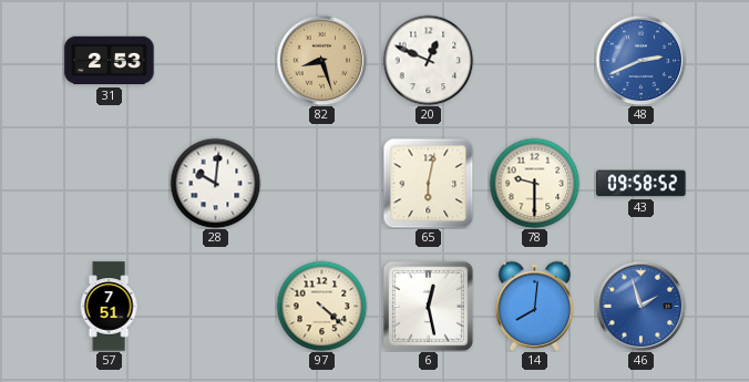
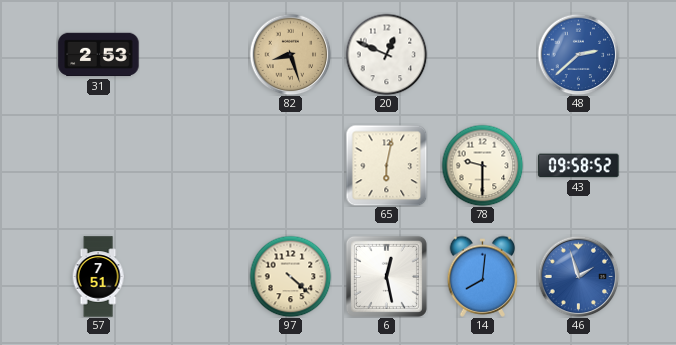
48: 2:41 -> 2:38 (578, 54)
28: 10:01 -> none (215, 183)
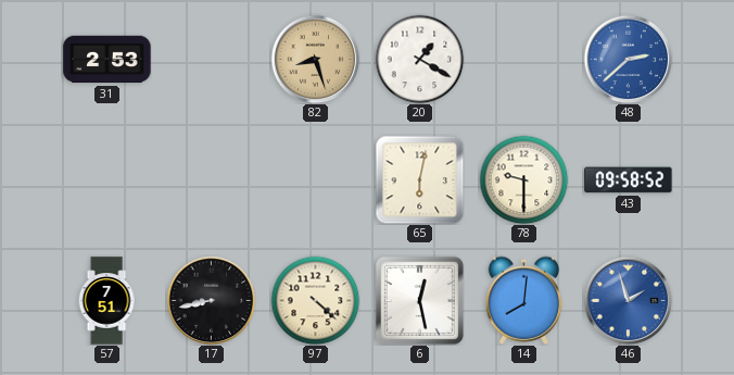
20: 12:49 -> 1:20 (419, 59)
17: none -> 8:43 (211, 300)
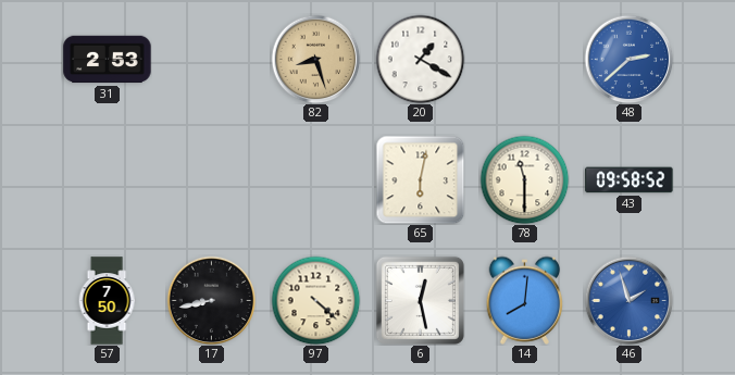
78: 9:30 -> 11:30 (524, 179)
57: 7:51 -> 7:50 (107, 301)
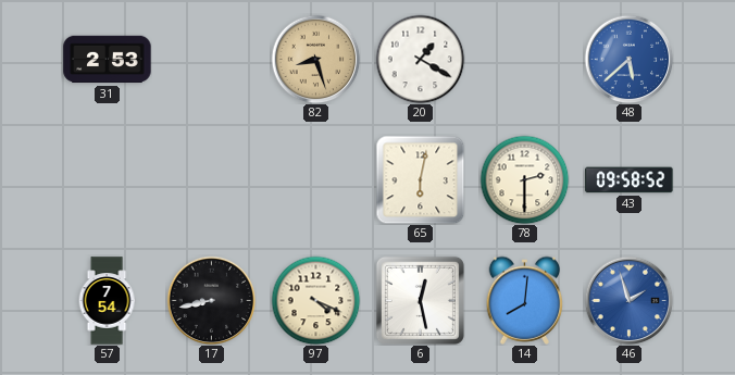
48: 2:38 -> 5:38 (628, 59)
78: 11:30 -> 2:30 (524, 179)
57: 7:50 -> 7:54 (107, 301)
97: 4:22 -> 4:19 (315, 300)
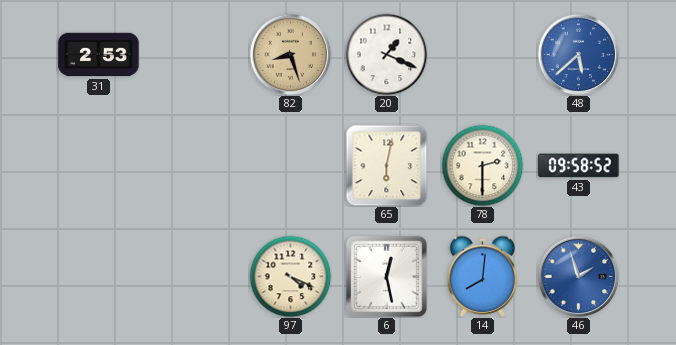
20: 1:20 -> 1:19 (386, 54)
57: 7:54 -> none (107, 301)
17: 8:43 -> none (211, 300)
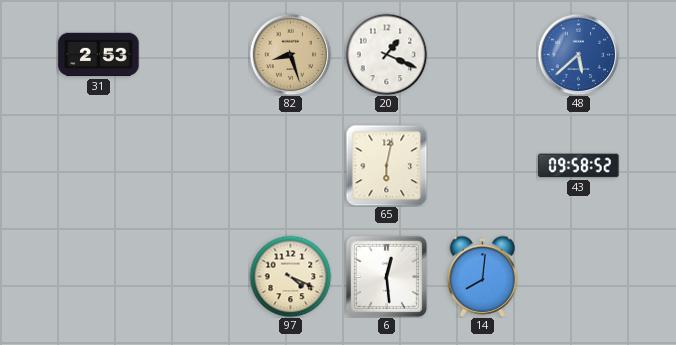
78: 2:30 -> none (482, 165)
6: 12:28 -> 12:29 (386, 276)
46: 1:57 -> none (578, 276)
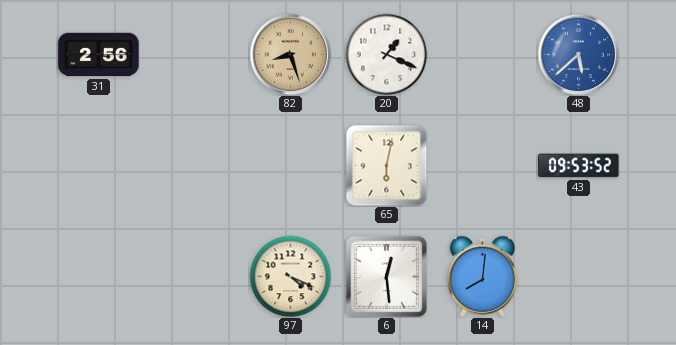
31: 2:53 -> 2:56 (99, 55)
43: 09:58 -> 09:53 (579, 166)
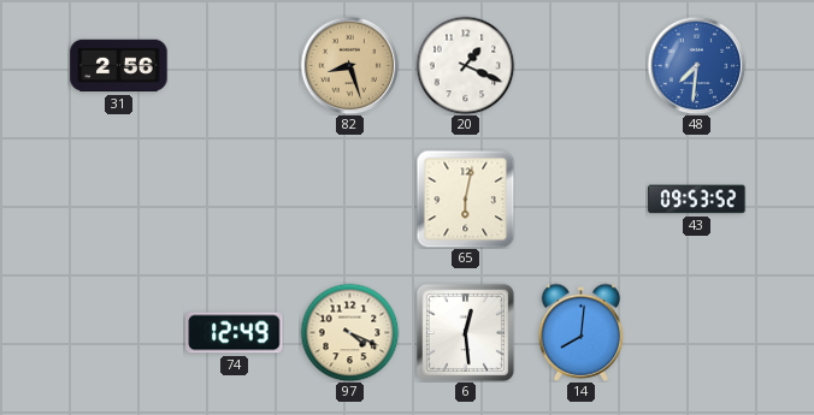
48: 5:38 -> 7:31 (696, 65)
74: none -> 12:49 (235, 333)
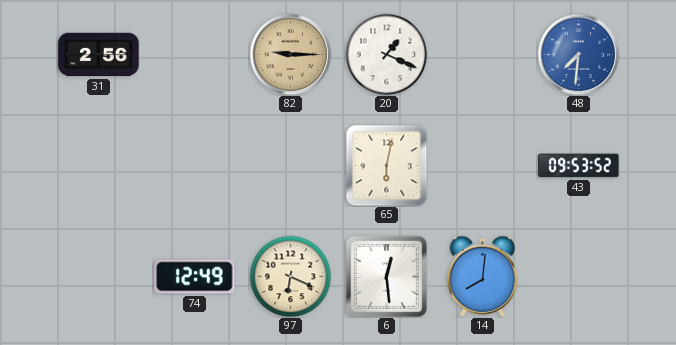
82: 8:27 -> 9:15 (290, 54)
97: 4:19 -> 6:19 (290, 276)
